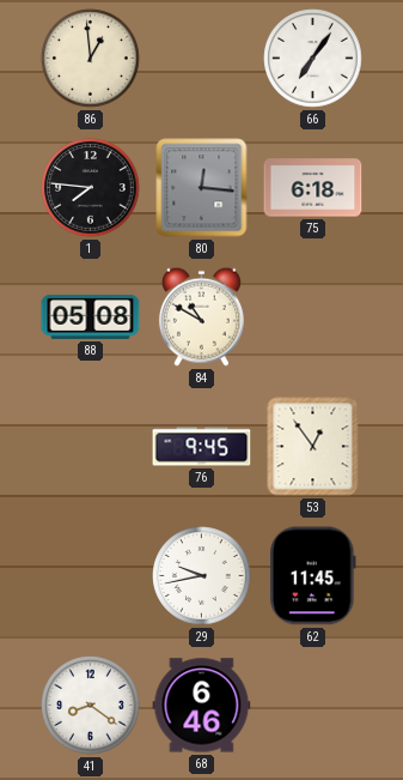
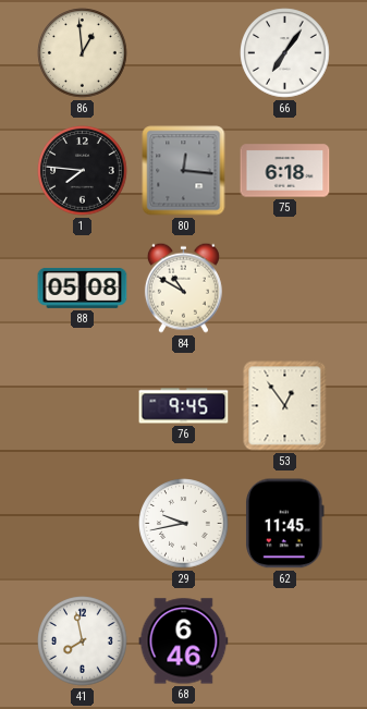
41: 8:21 -> 7:58 (83, 641)
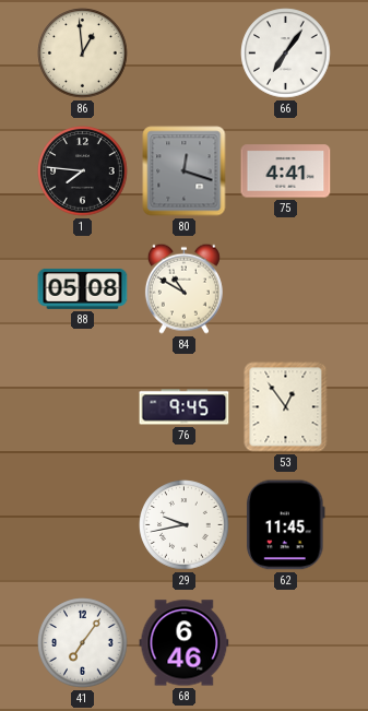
80: 12:16 -> 12:18 (185, 171)
75: 6:18 -> 4:41 (286, 171)
41: 7:58 -> 7:06 (83, 643)
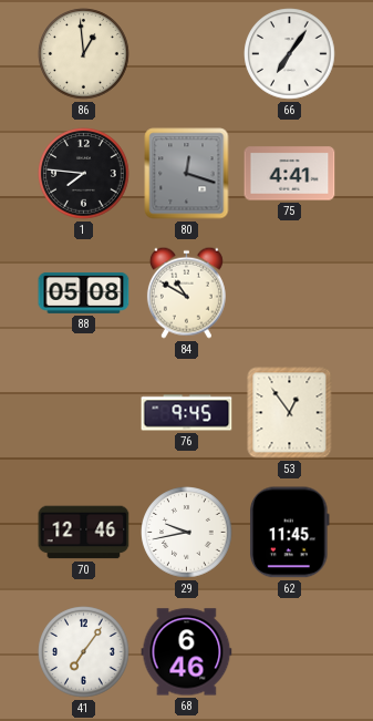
70: none -> 12:46 (84, 533)
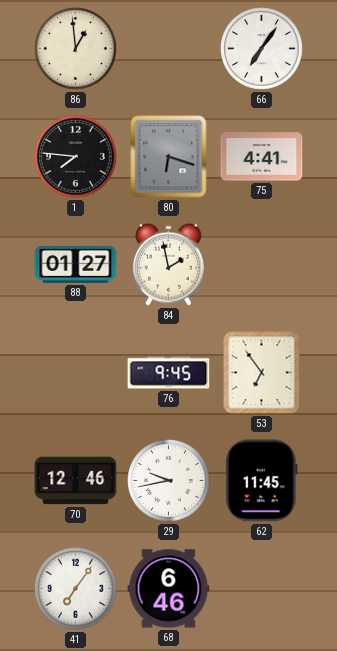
80: 12:18 -> 6:18 (169, 157)
88: 05:08 -> 01:27 (76, 264)
84: 10:50 -> 1:58 (168, 264)
53: 12:54 -> 6:54 (262, 373)
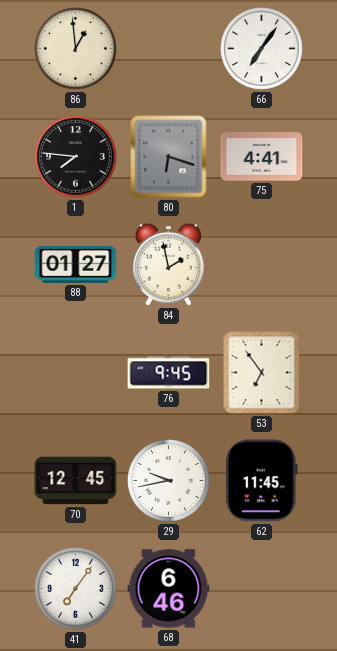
70: 12:46 -> 12:45 (76, 481)
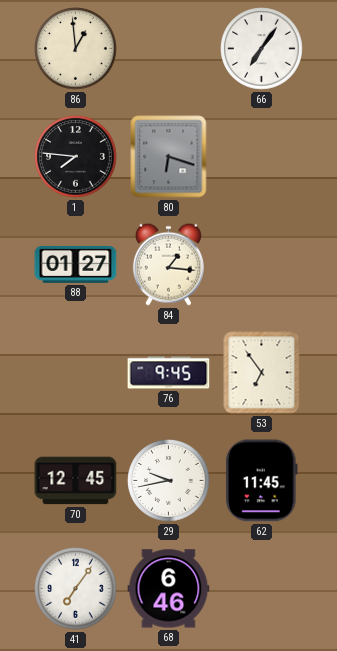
75: 4:41 -> none (262, 157)
84: 1:58 -> 1:16 (168, 264)
